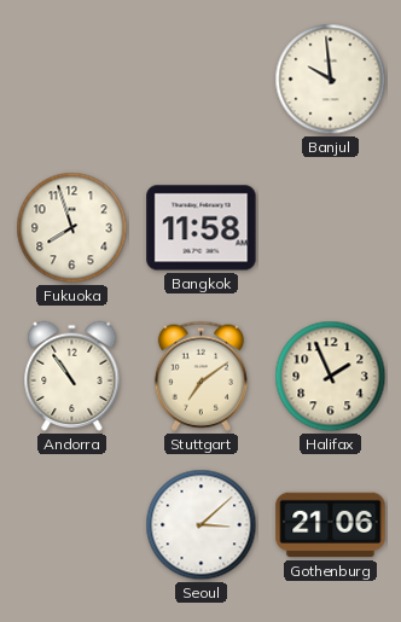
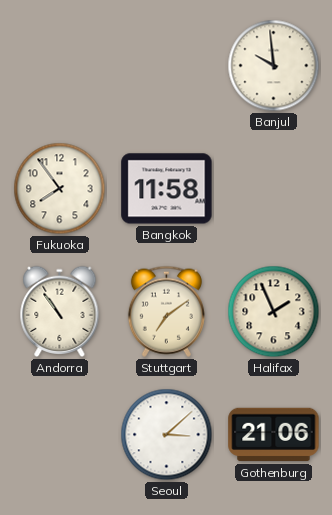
Fukuoka: 7:57 -> 7:54 (60, 189)
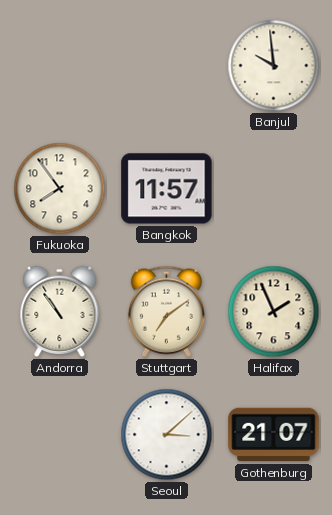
Bangkok: 11:58 -> 11:57 (167, 189)
Gothenburg: 21:06 -> 21:07 (274, 435)
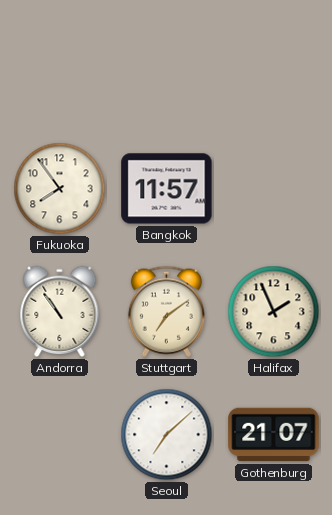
Banjul: 9:59 -> none (274, 66)
Seoul: 3:08 -> 7:08 (167, 435)
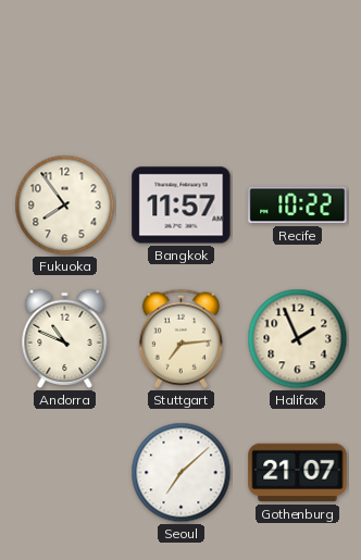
Recife: none -> 10:22 (298, 206)
Andorra: 10:54 -> 10:49 (65, 338)
Stuttgart: 7:09 -> 7:14 (180, 338)
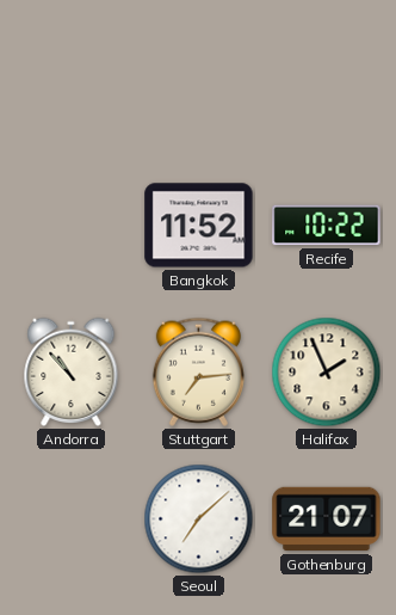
Fukuoka: 7:54 -> none (65, 206)
Bangkok: 11:57 -> 11:52 (199, 226)
Andorra: 10:49 -> 10:53 (72, 371)
